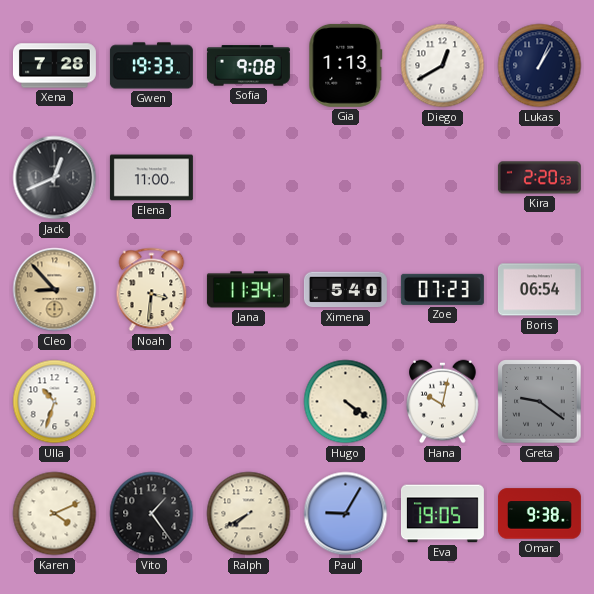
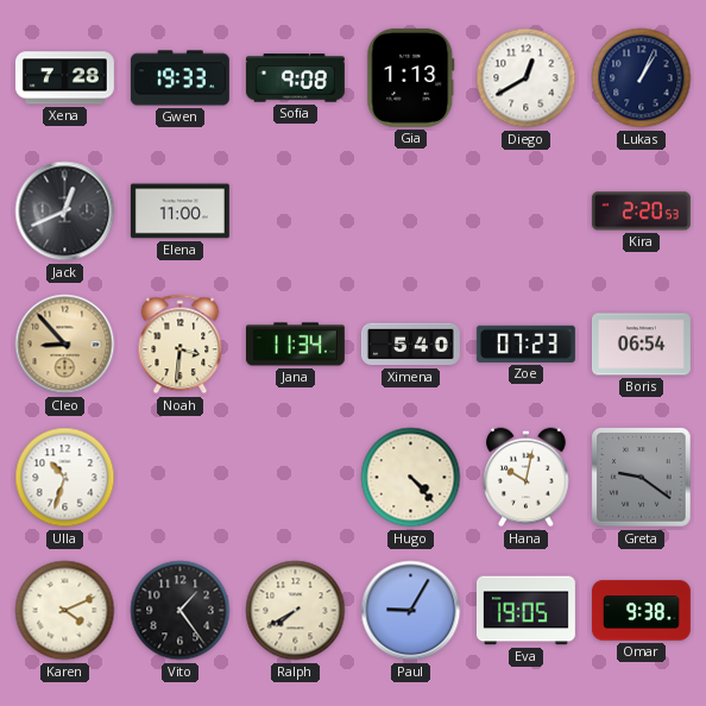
Hugo: 4:21 -> 4:23 (411, 478)
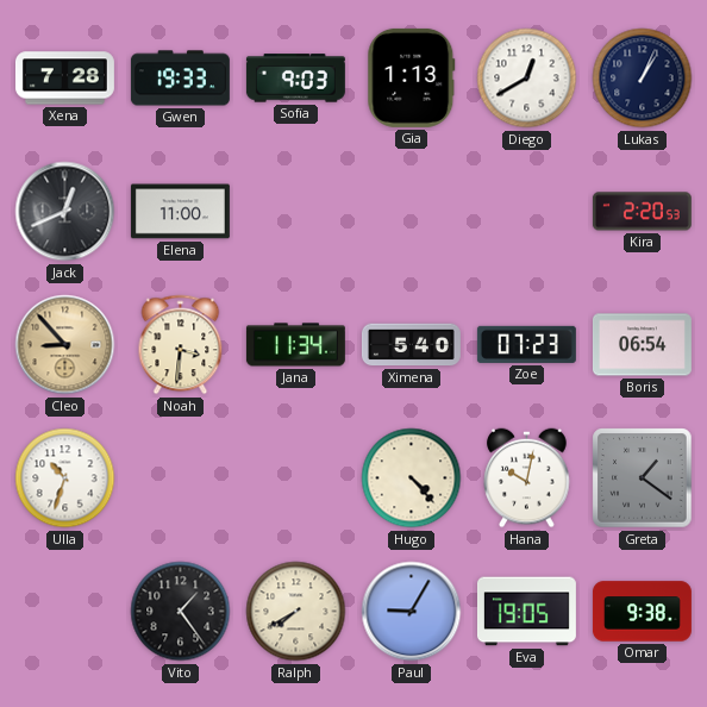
Sofia: 9:08 -> 9:03 (295, 79)
Greta: 9:21 -> 1:21 (643, 478)
Karen: 4:11 -> none (65, 611)
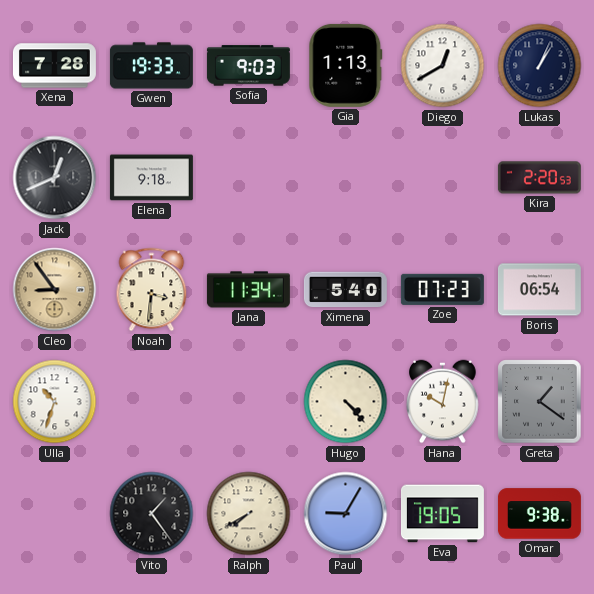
Elena: 11:00 -> 9:18 (151, 178)
Cleo: 8:53 -> 8:54 (55, 290)
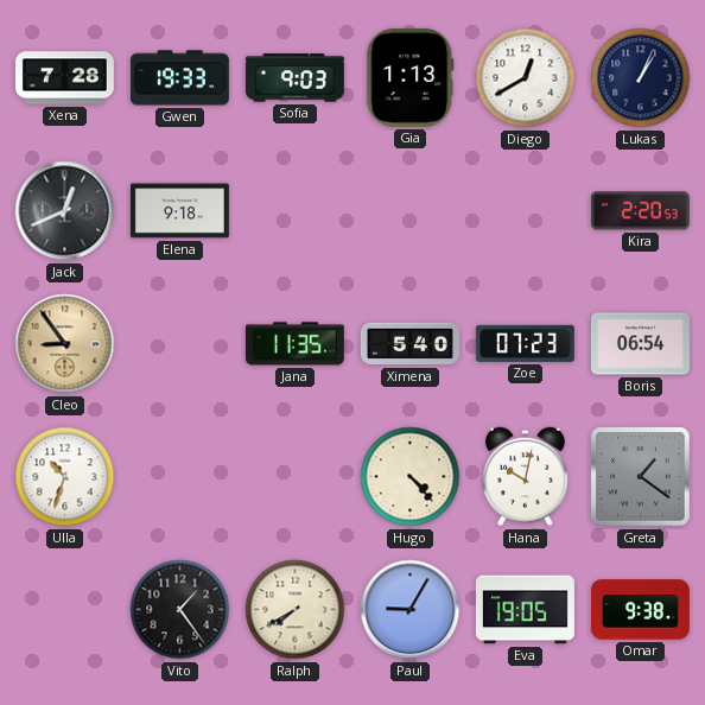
Noah: 3:31 -> none (152, 290)
Jana: 11:34 -> 11:35 (294, 344)
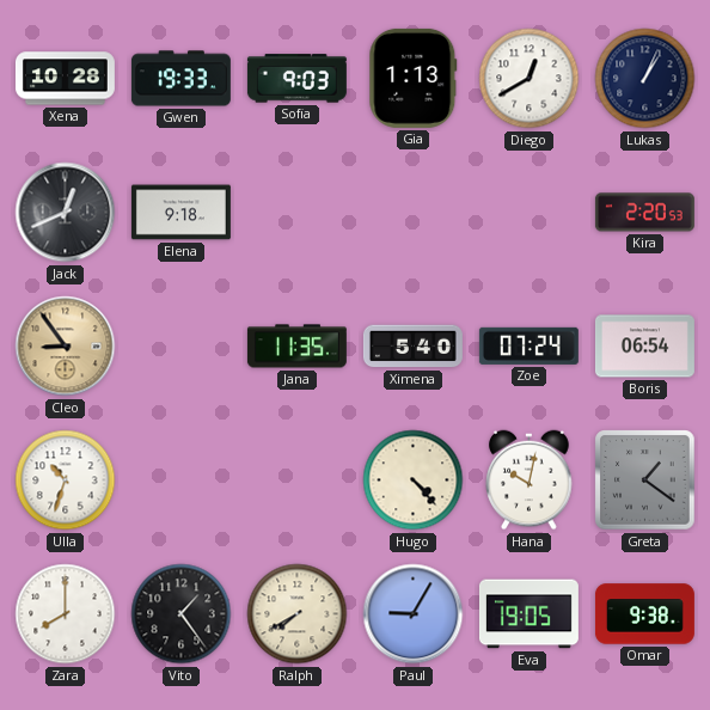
Xena: 7:28 -> 10:28 (65, 79)
Zoe: 07:23 -> 07:24 (528, 345)
Zara: none -> 8:00 (66, 614)
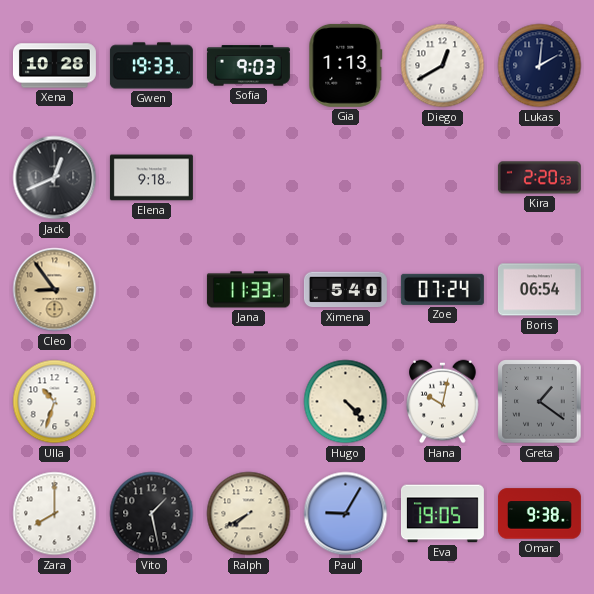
Lukas: 1:04 -> 2:01 (540, 66)
Jana: 11:35 -> 11:33 (248, 290)
Vito: 1:24 -> 1:28 (152, 514)
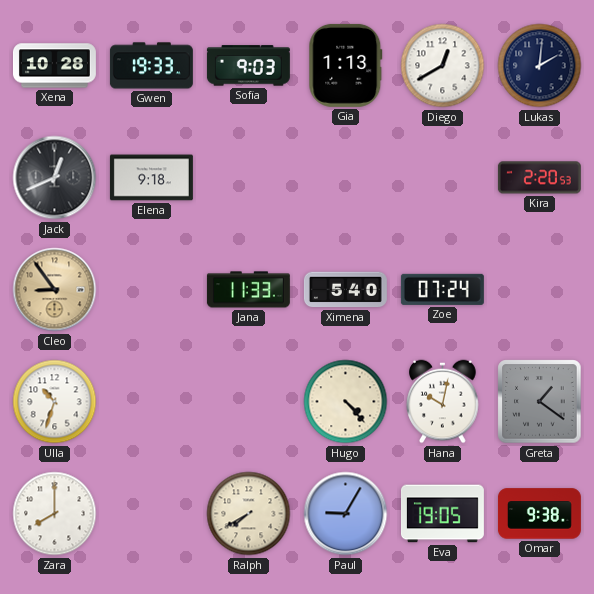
Boris: 06:54 -> none (539, 290)
Vito: 1:28 -> none (152, 514)
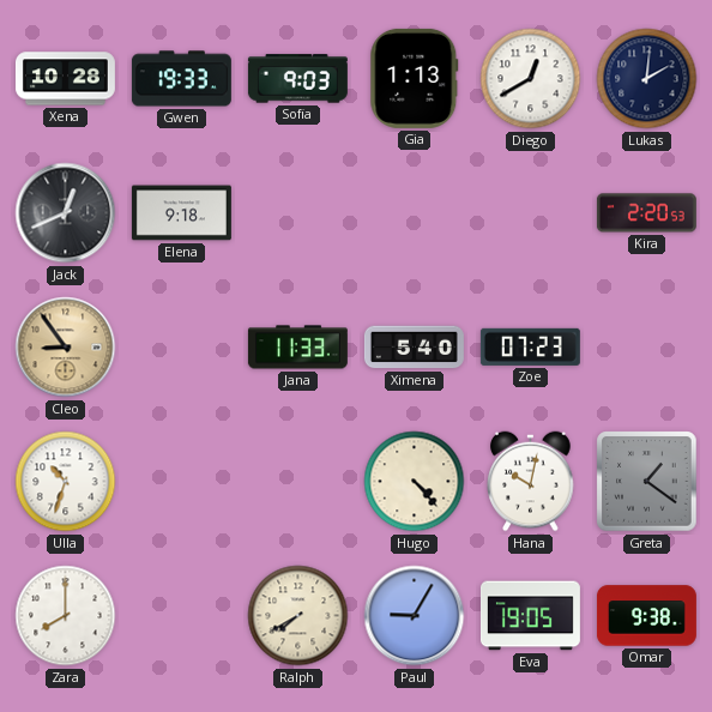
Zoe: 07:24 -> 07:23 (530, 346)
